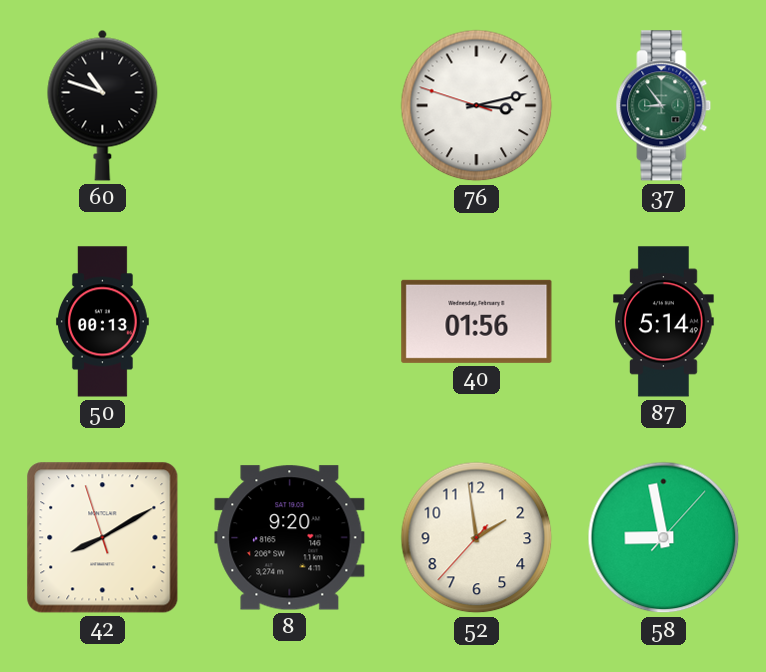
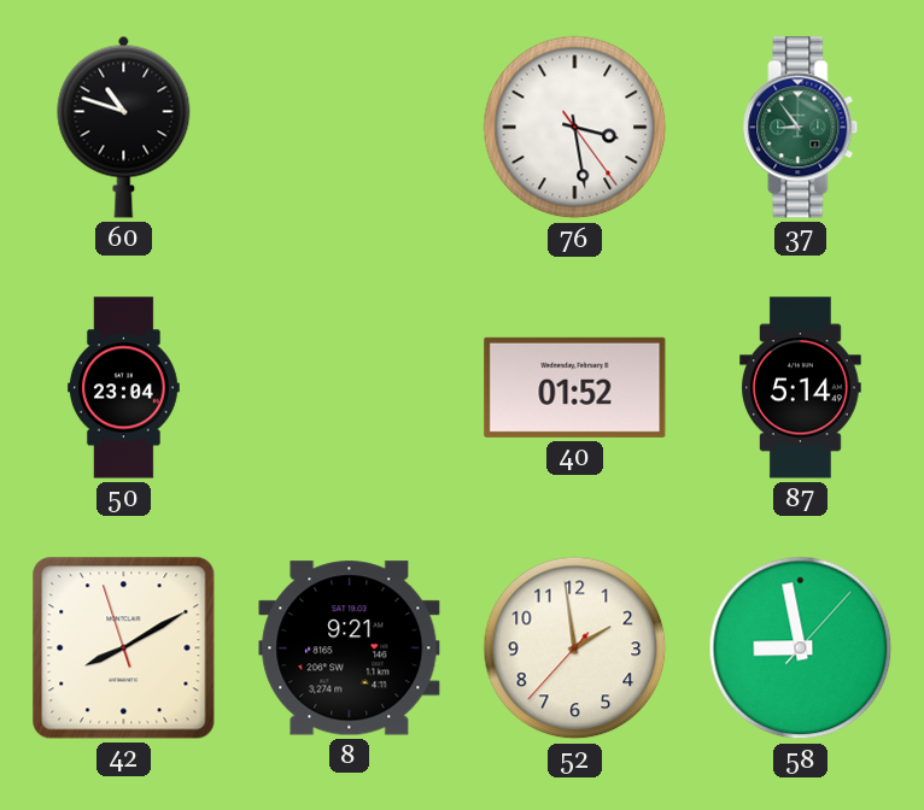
76: 3:12 -> 3:28 (575, 128)
50: 00:13 -> 23:04 (123, 388)
40: 01:56 -> 01:52 (575, 387)
8: 9:20 -> 9:21 (350, 648)
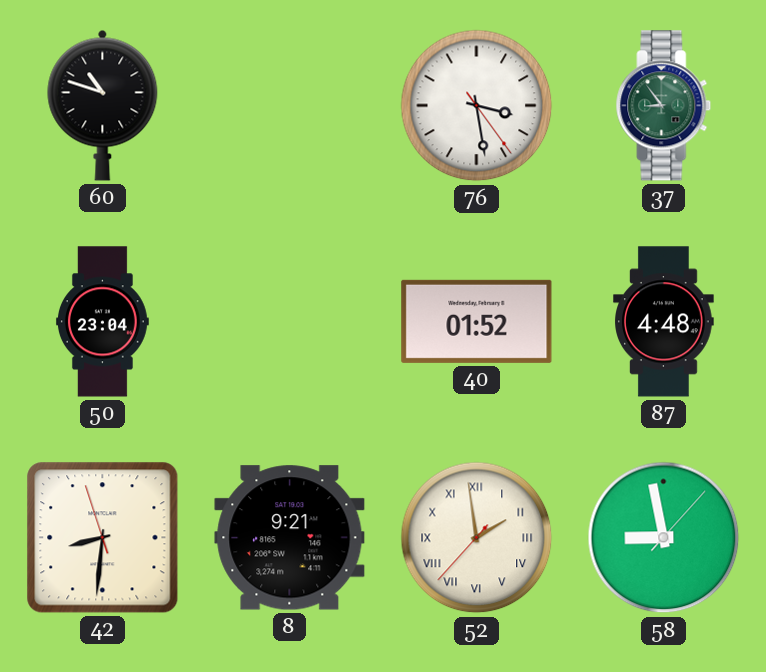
87: 5:14 -> 4:48 (664, 322)
42: 8:09 -> 8:30 (103, 538)
52 numerals: Arabic -> Roman (477, 538)
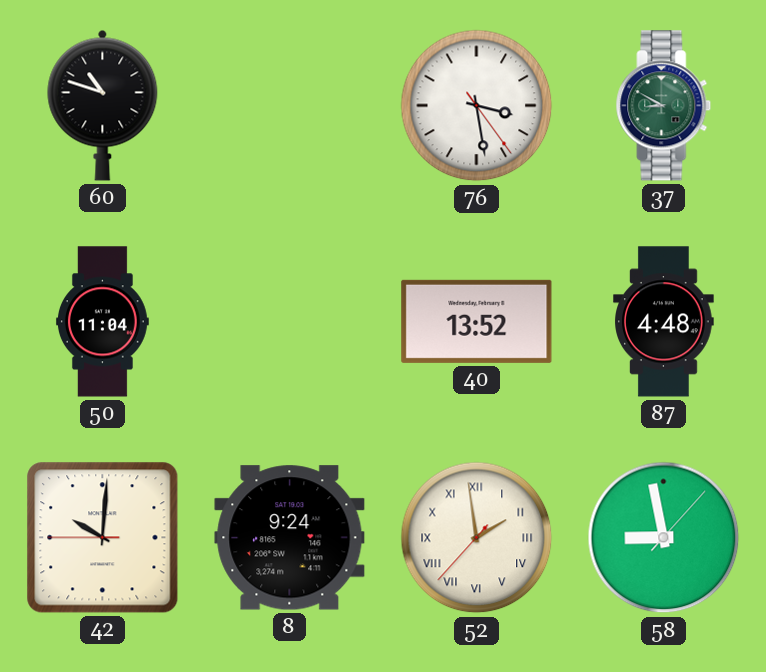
37: 8:54 -> 8:50 (664, 106)
50: 23:04 -> 11:04 (102, 322)
40: 01:52 -> 13:52 (477, 321)
42: 8:30 -> 10:00 (103, 538)
8: 9:21 -> 9:24 (290, 538)
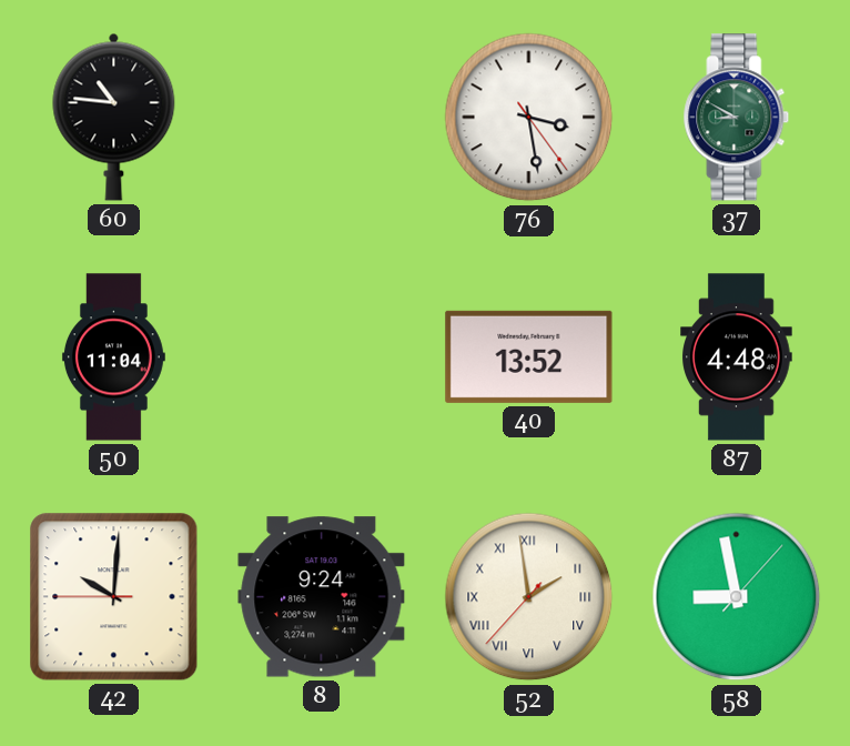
60: 10:48 -> 10:46 (114, 117)
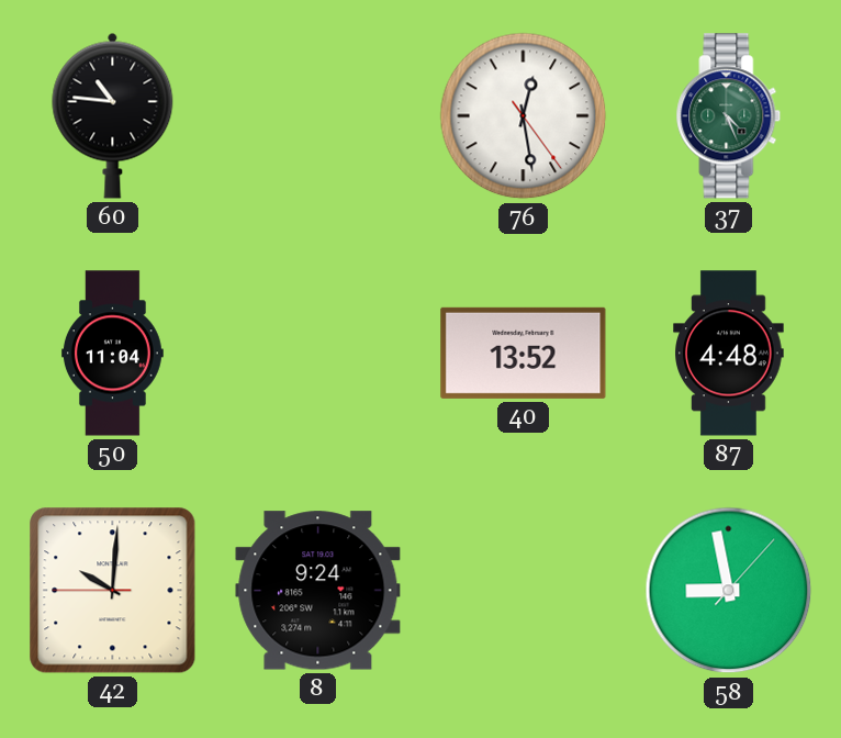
76: 3:28 -> 12:28 (524, 116)
37: 8:50 -> 4:26 (729, 116)
52: 1:58 -> none (529, 597)
